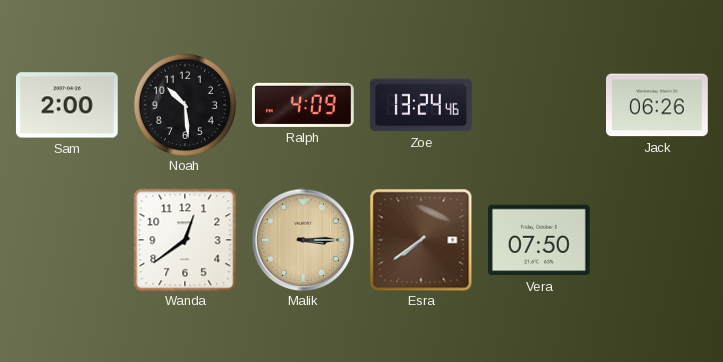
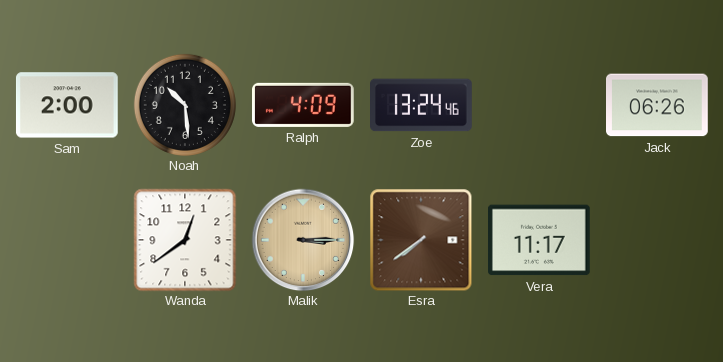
Vera: 07:50 -> 11:17 (540, 240)
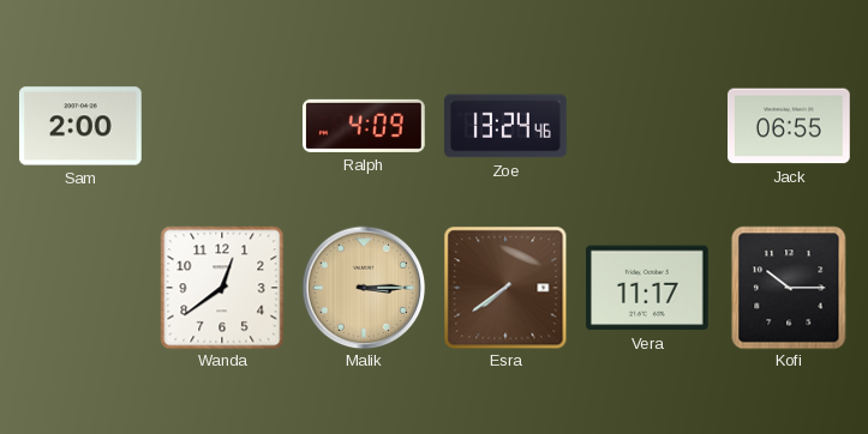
Noah: 10:29 -> none (185, 105)
Jack: 06:26 -> 06:55 (790, 126)
Kofi: none -> 10:15 (789, 288)
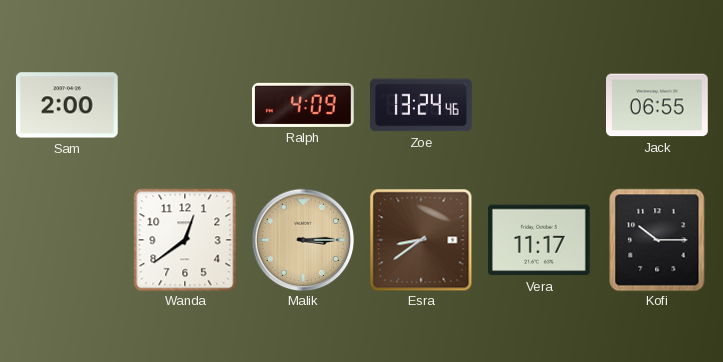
Esra: 7:39 -> 8:39 (421, 240)
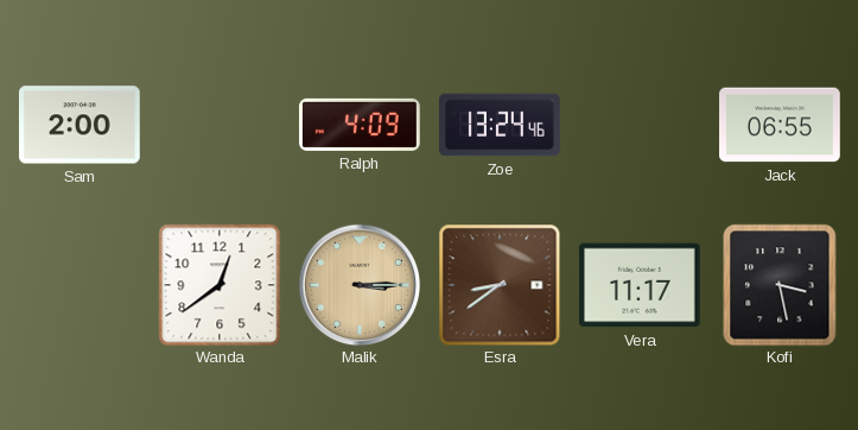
Kofi: 10:15 -> 3:28 (780, 285)
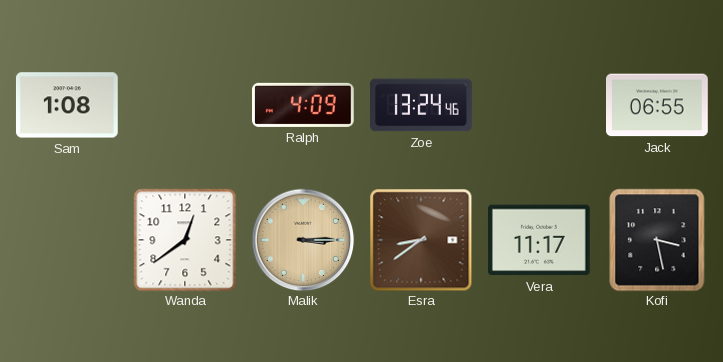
Sam: 2:00 -> 1:08 (67, 105)
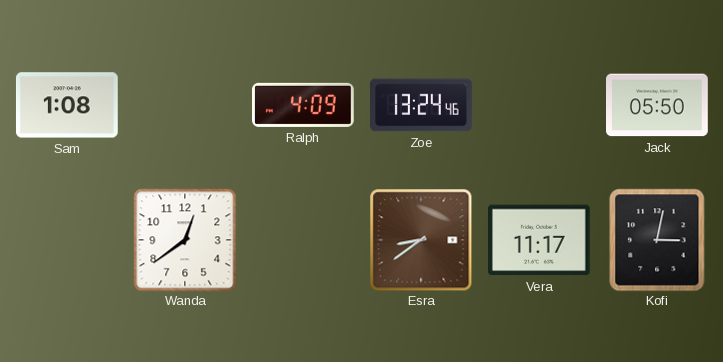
Jack: 06:55 -> 05:50 (658, 105)
Malik: 3:15 -> none (303, 240)
Kofi: 3:28 -> 3:02 (657, 240)
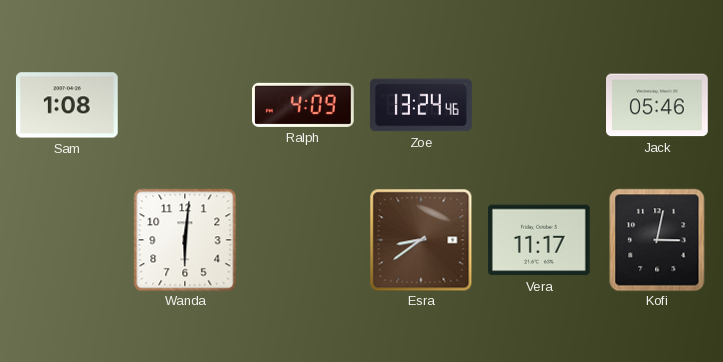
Jack: 05:50 -> 05:46 (658, 105)
Wanda: 12:39 -> 6:01 (185, 240)
